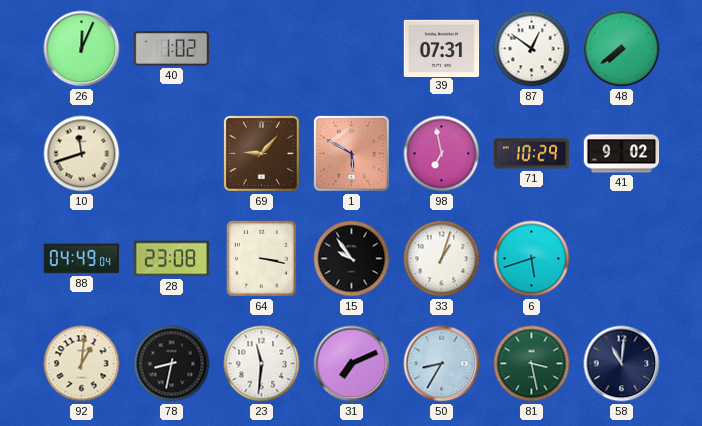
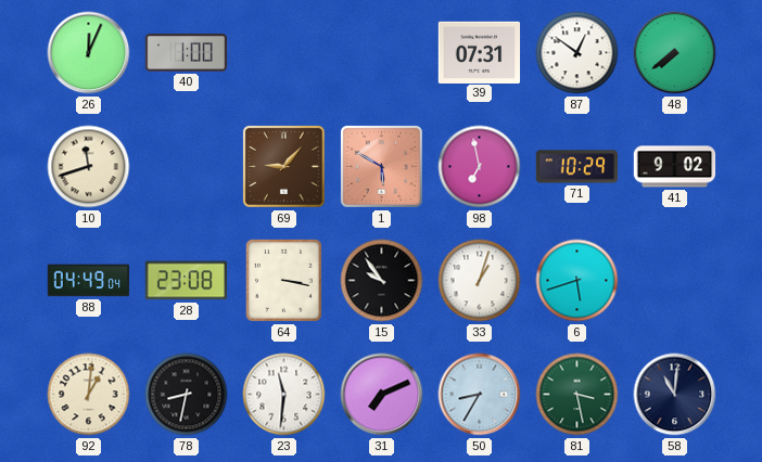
40: 1:02 -> 1:00 (187, 53)
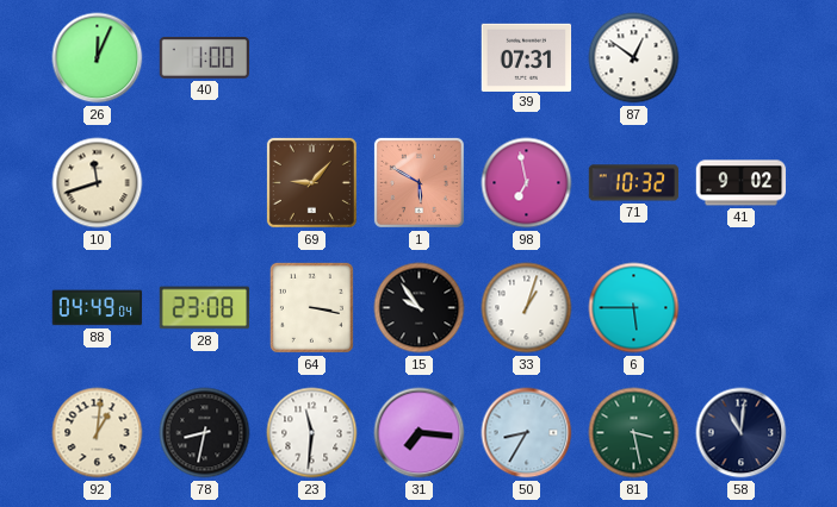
48: 7:39 -> none (675, 53)
71: 10:29 -> 10:32 (634, 183)
6: 5:42 -> 5:45 (634, 308)
31: 7:11 -> 7:16 (420, 433)
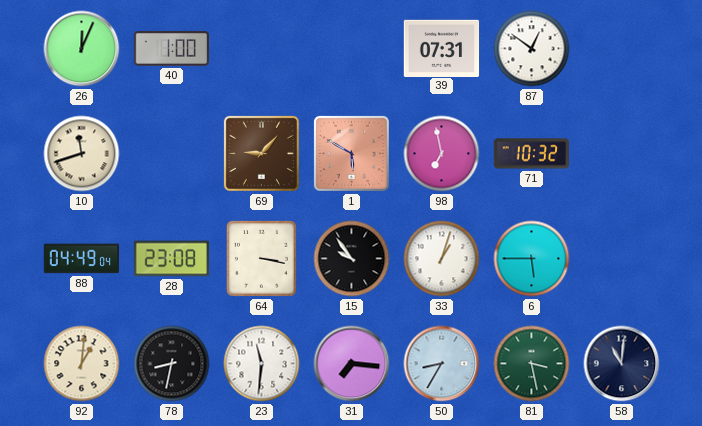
41: 9:02 -> none (742, 183)
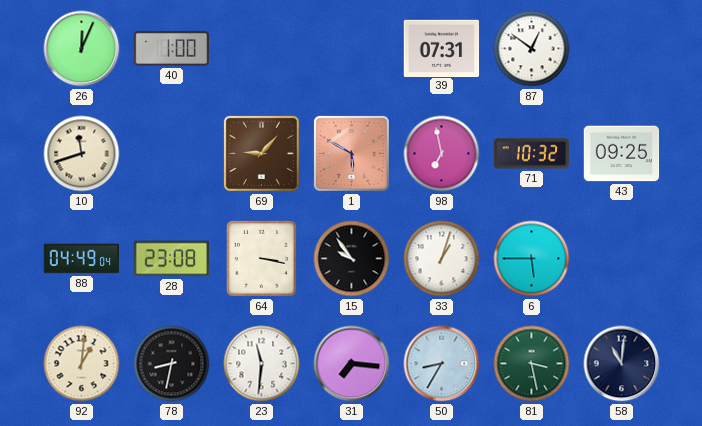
43: none -> 09:25 (622, 154)
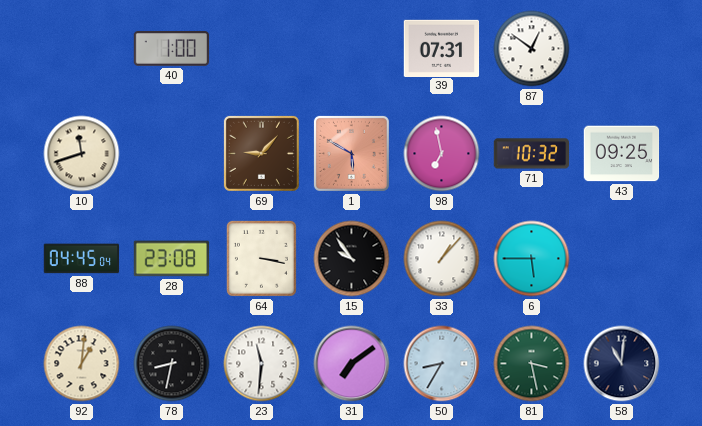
26: 12:04 -> none (82, 49)
88: 04:49 -> 04:45 (82, 259)
33: 1:03 -> 1:07 (442, 259)
31: 7:16 -> 7:09 (352, 364)
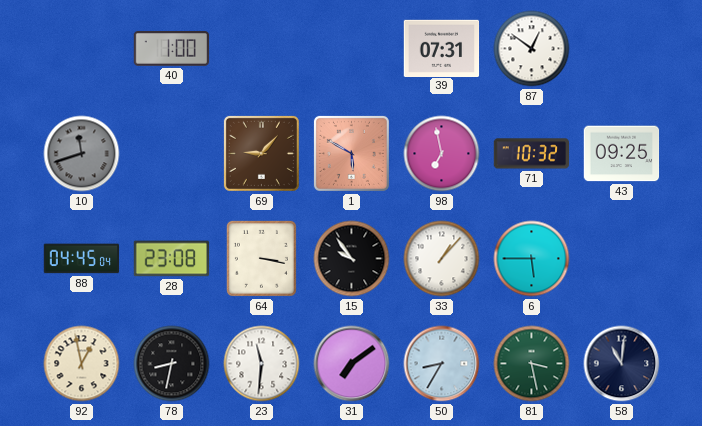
10 dial: cream -> grey (82, 154)
92: 1:01 -> 12:58 (82, 364)
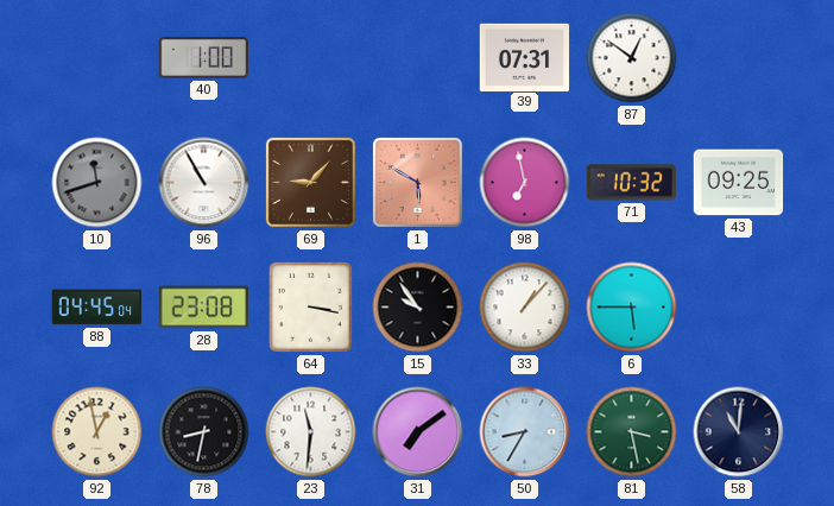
96: none -> 10:55 (204, 183)
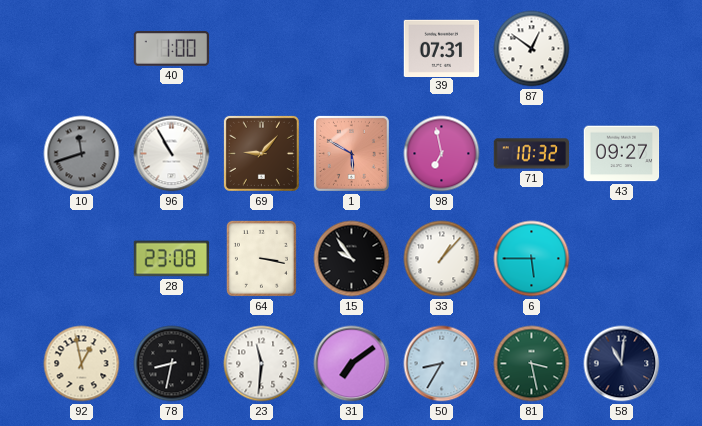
43: 09:25 -> 09:27 (622, 154)
88: 04:45 -> none (97, 308)
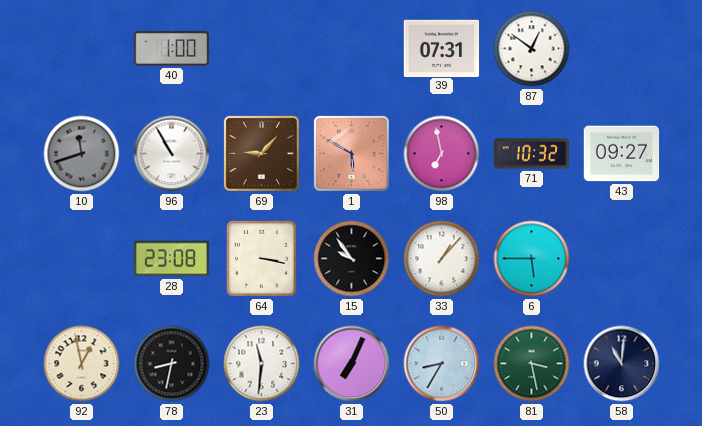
31: 7:09 -> 7:04 (352, 364)
